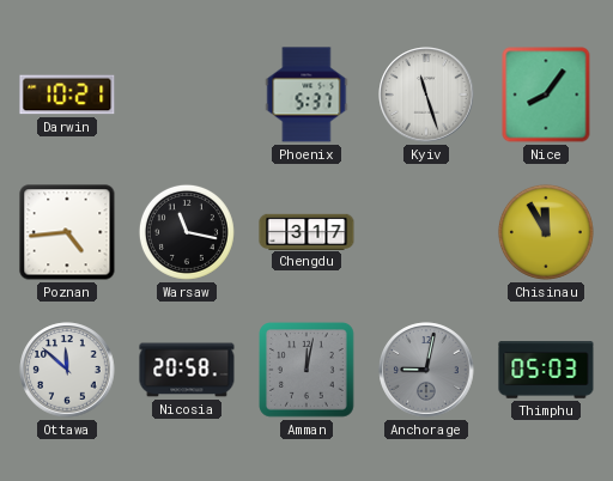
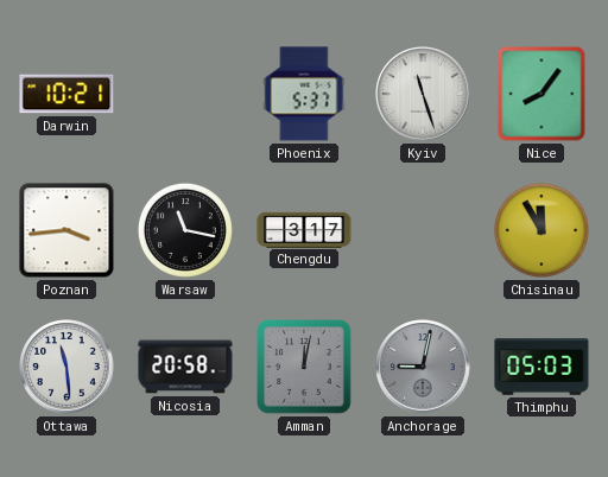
Poznan: 4:44 -> 3:44 (66, 230)
Ottawa: 11:52 -> 11:29 (66, 367)
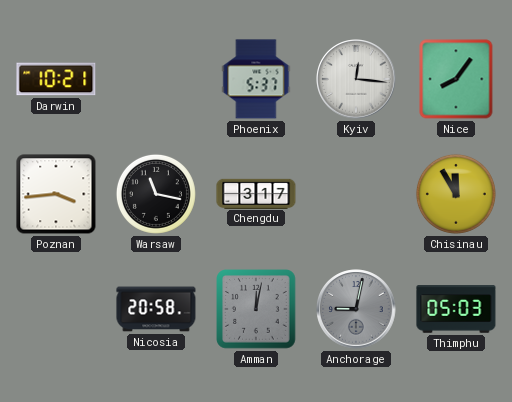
Kyiv: 11:27 -> 12:16 (356, 79)
Ottawa: 11:29 -> none (66, 367)
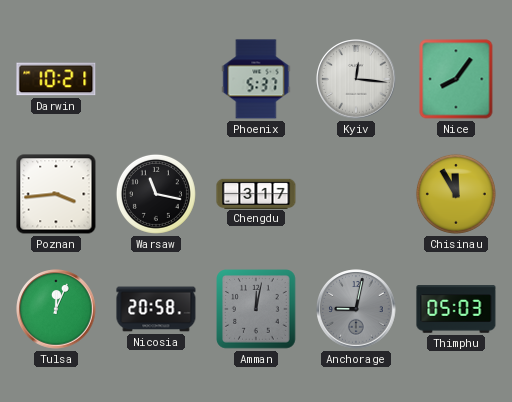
Tulsa: none -> 12:04 (56, 309)
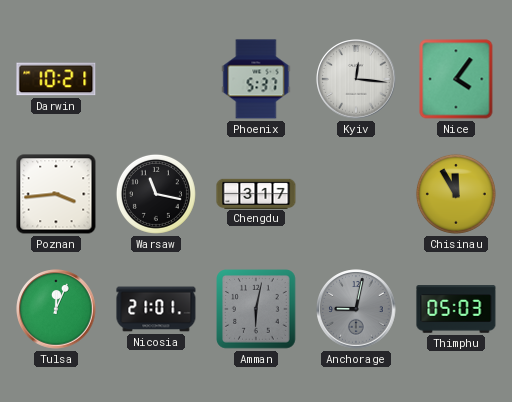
Nice: 8:06 -> 4:06 (456, 79)
Nicosia: 20:58 -> 21:01 (156, 309)
Amman: 12:02 -> 6:02 (257, 310)
